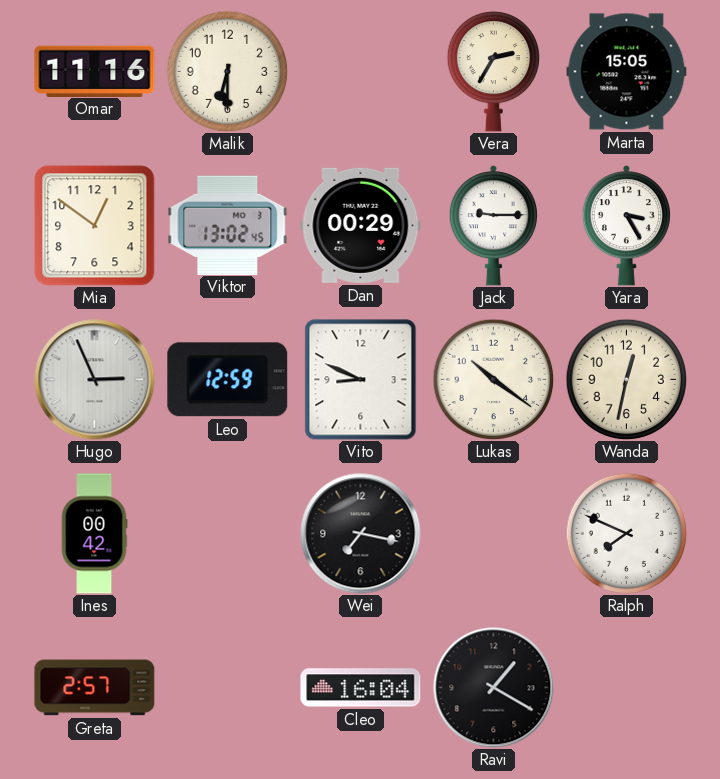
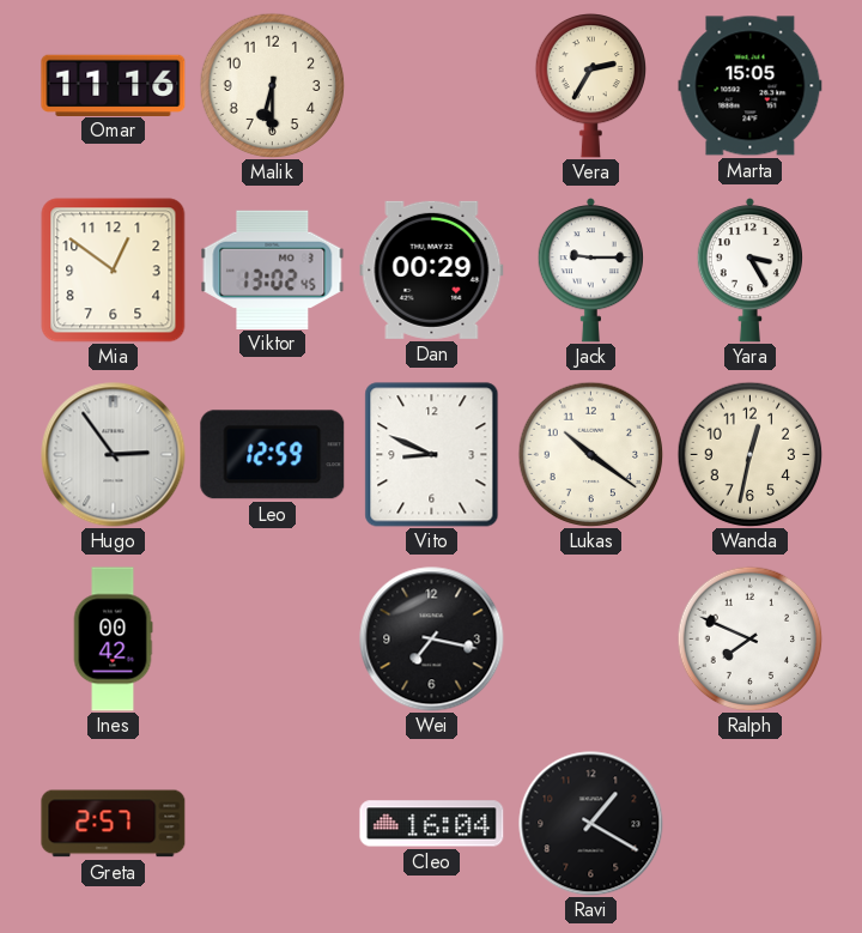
Hugo: 2:56 -> 2:54 (114, 455)
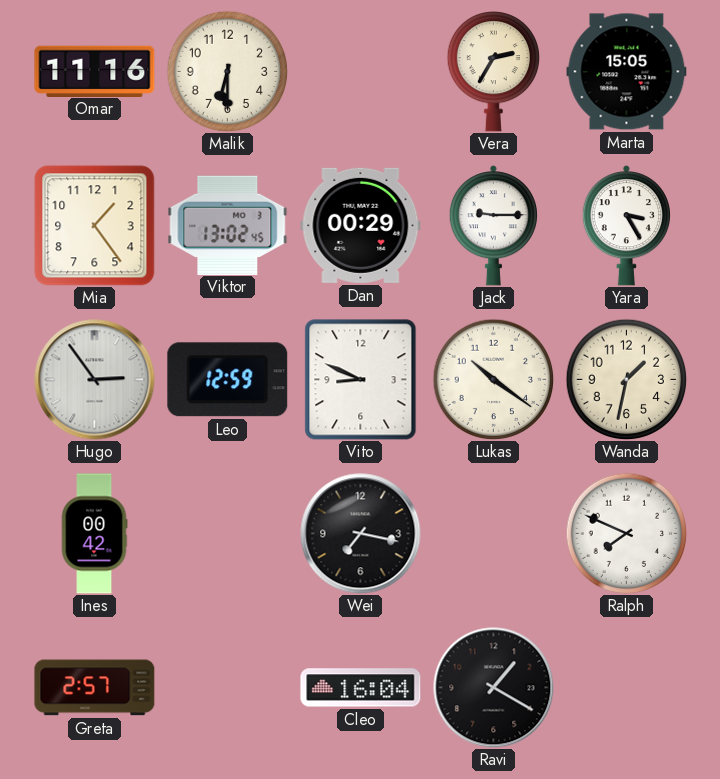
Mia: 12:51 -> 1:24 (95, 226)
Wanda: 12:32 -> 1:32 (626, 379)
